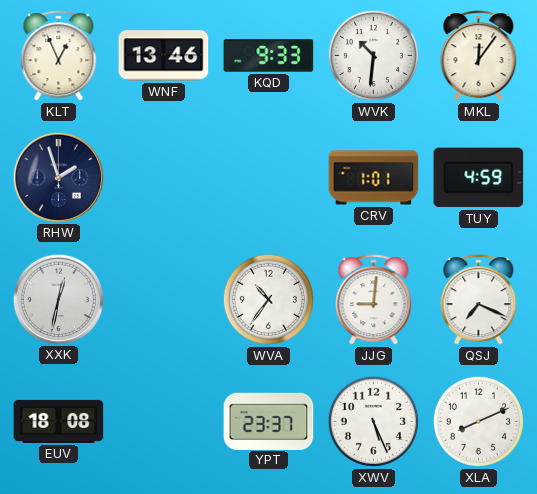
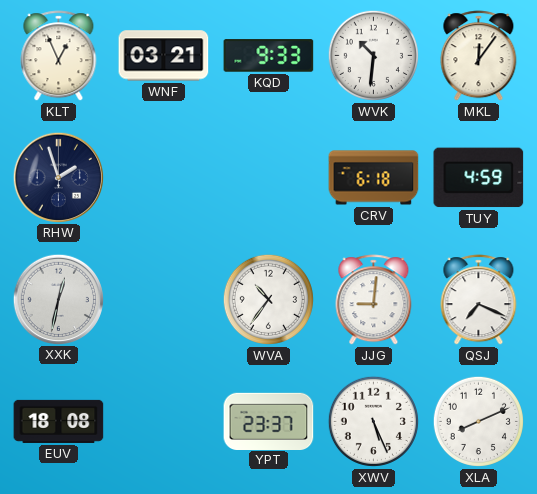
WNF: 13:46 -> 03:21 (164, 56)
CRV: 1:01 -> 6:18 (374, 178)
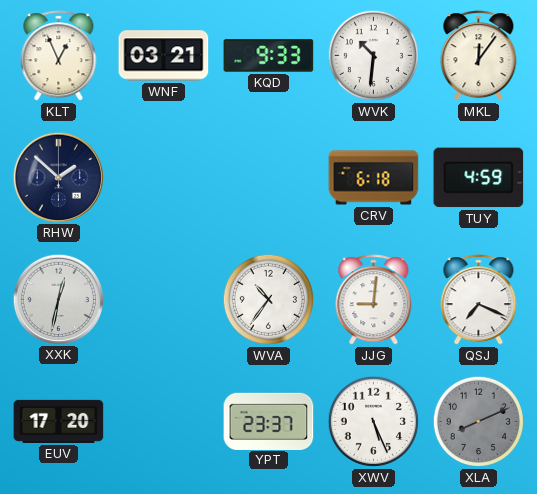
RHW: 1:57 -> 1:52 (58, 177)
EUV: 18:08 -> 17:20 (59, 421)
XLA dial: white -> grey (478, 421)
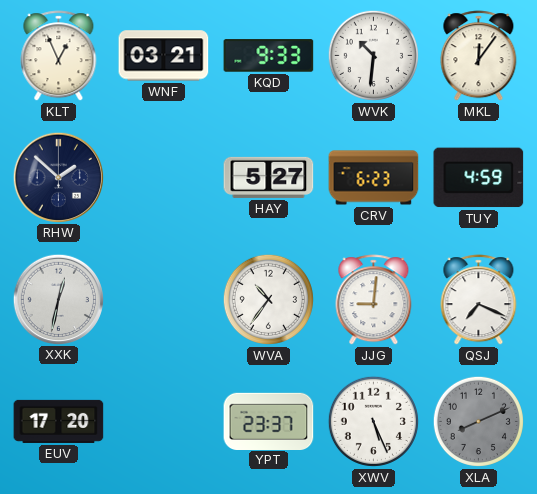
HAY: none -> 5:27 (269, 177)
CRV: 6:18 -> 6:23 (374, 178)
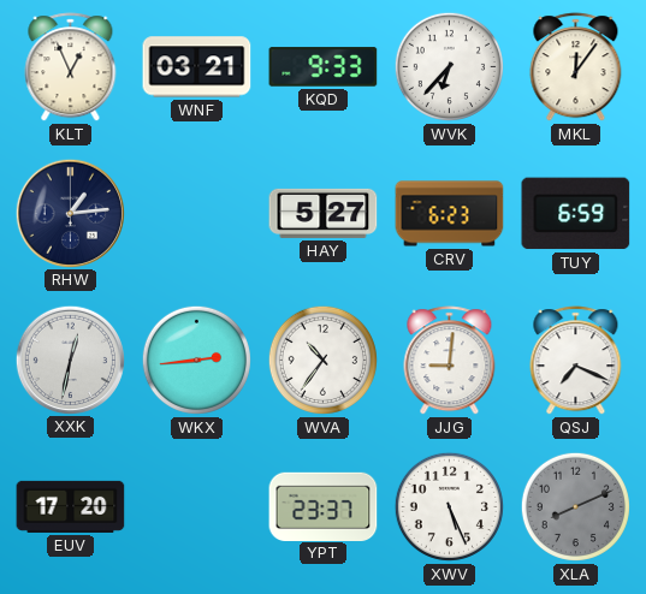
WVK: 10:31 -> 6:37 (449, 66)
RHW: 1:52 -> 1:14 (70, 213)
TUY: 4:59 -> 6:59 (576, 214)
WKX: none -> 2:44 (196, 360)
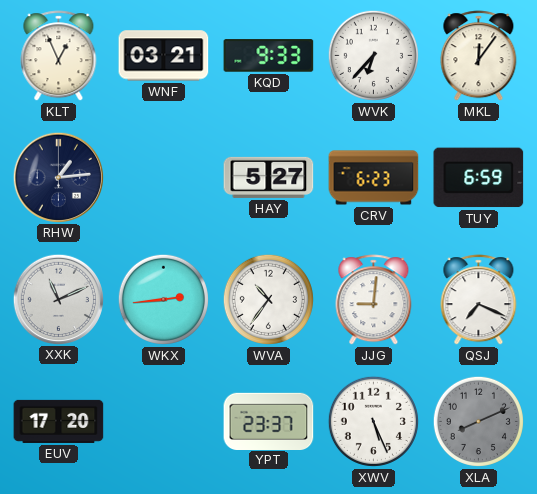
XXK: 12:32 -> 11:11 (58, 299)
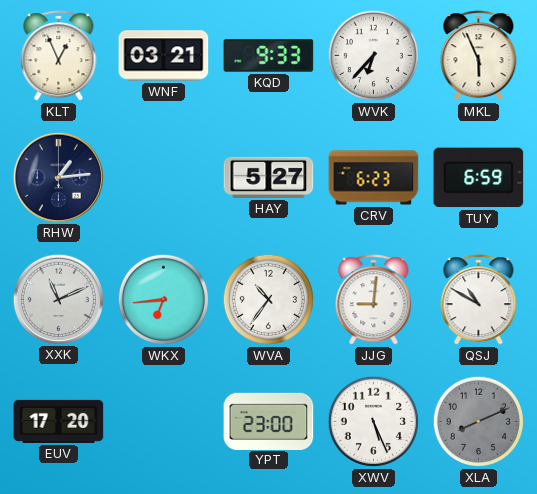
MKL: 12:06 -> 5:56 (479, 56)
WKX: 2:44 -> 6:44 (163, 299)
QSJ: 7:19 -> 10:50 (479, 300)
YPT: 23:37 -> 23:00 (269, 421)
